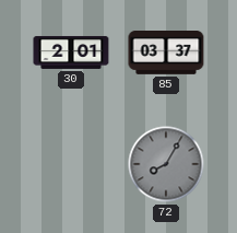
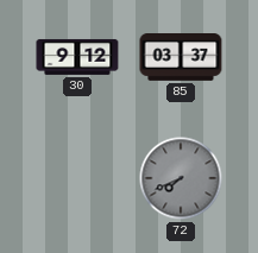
30: 2:01 -> 9:12 (77, 57)
72: 8:05 -> 7:41 (181, 178)
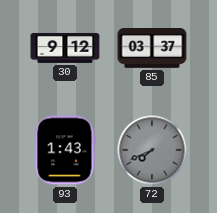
93: none -> 1:43 (65, 150)
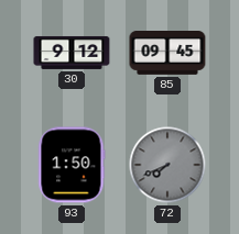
85: 03:37 -> 09:45 (167, 54)
93: 1:43 -> 1:50 (72, 165)
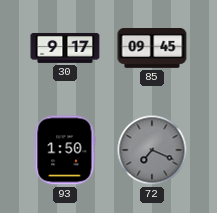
30: 9:12 -> 9:17 (65, 48)
72: 7:41 -> 7:19 (152, 150)
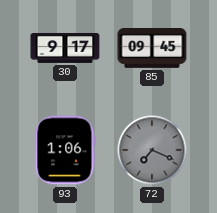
93: 1:50 -> 1:06 (65, 150)
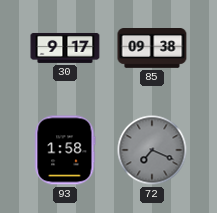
85: 09:45 -> 09:38 (152, 49)
93: 1:06 -> 1:58 (65, 150)
